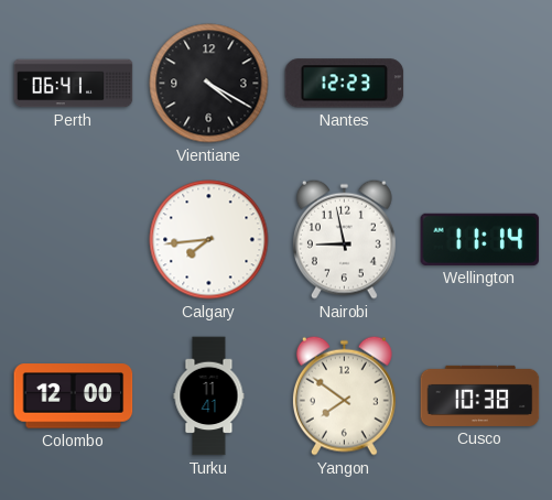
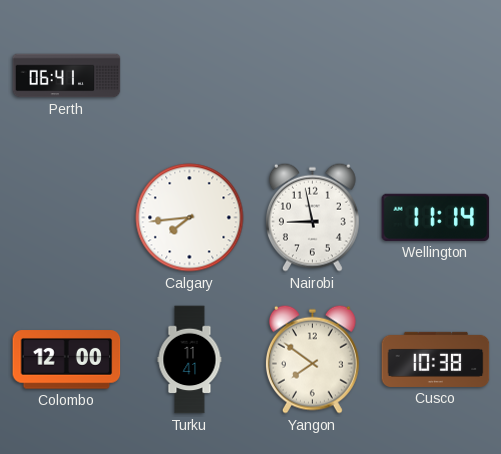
Vientiane: 4:20 -> none (209, 84)
Nantes: 12:23 -> none (345, 84)
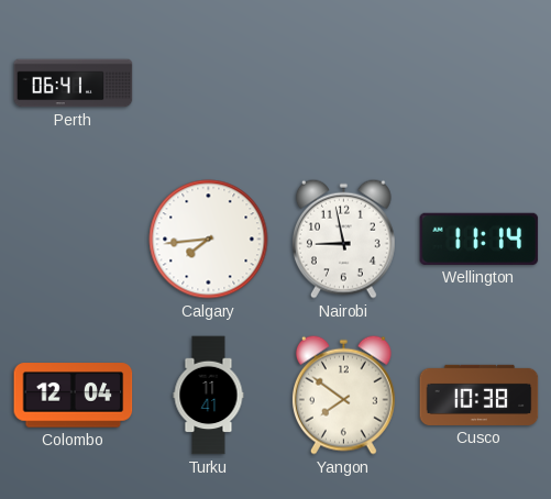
Colombo: 12:00 -> 12:04 (74, 396)
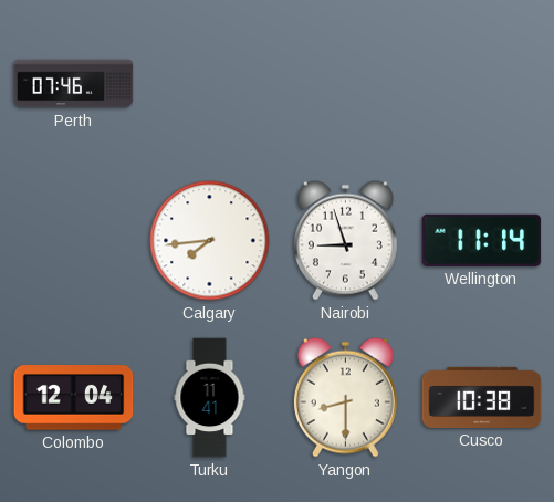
Perth: 06:41 -> 07:46 (74, 84)
Nairobi: 8:58 -> 8:57 (345, 240)
Yangon: 7:51 -> 8:30 (345, 397)
